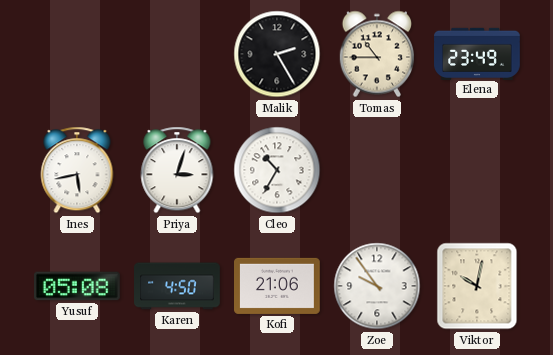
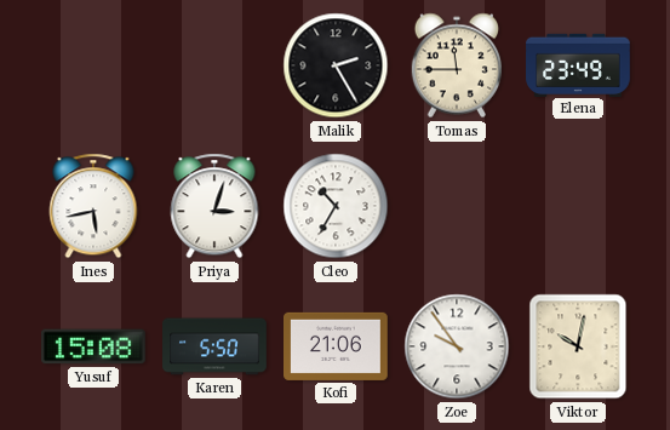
Tomas: 10:45 -> 11:45 (456, 65)
Yusuf: 05:08 -> 15:08 (95, 346)
Karen: 4:50 -> 5:50 (214, 346)
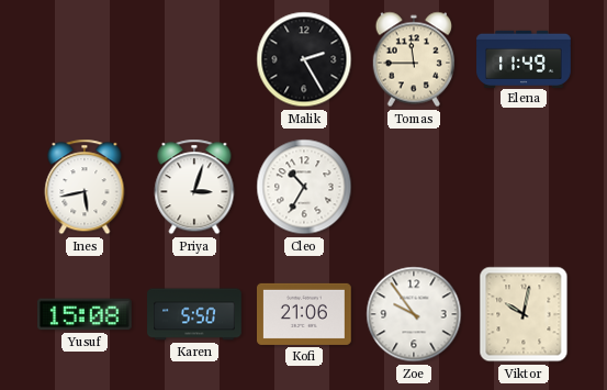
Elena: 23:49 -> 11:49 (524, 58)
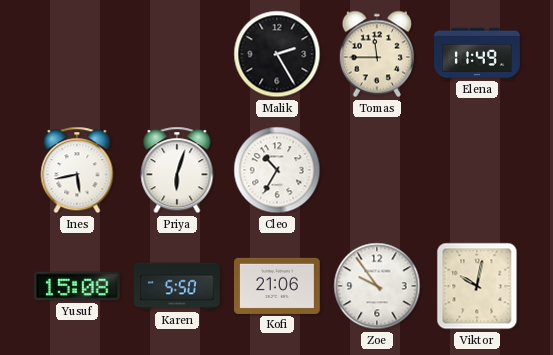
Priya: 3:03 -> 6:03 (177, 170)
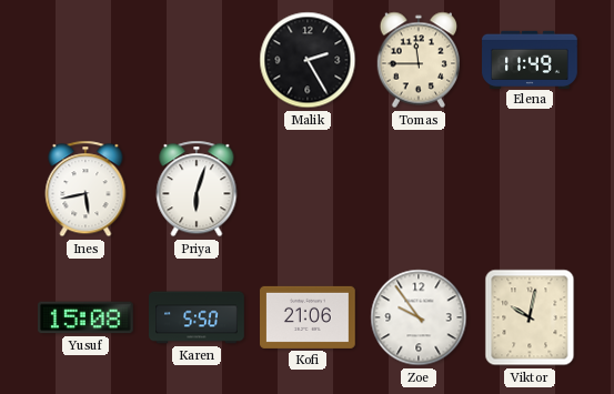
Cleo: 10:35 -> none (277, 170)
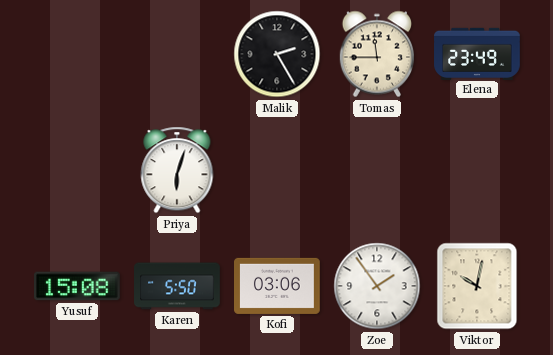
Elena: 11:49 -> 23:49 (477, 53)
Ines: 5:43 -> none (85, 189)
Kofi: 21:06 -> 03:06 (278, 286)
Zoe: 9:54 -> 1:54 (377, 286)
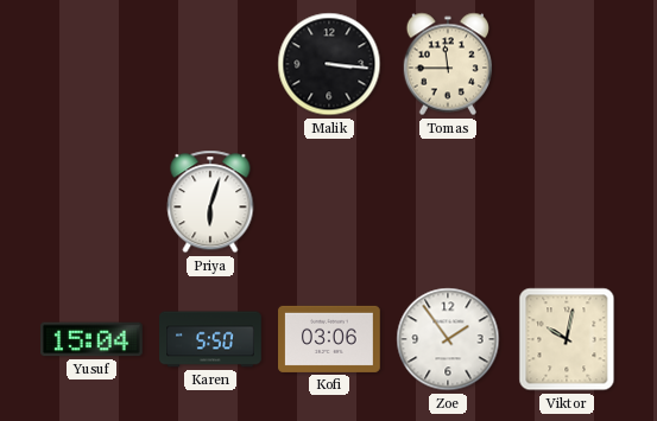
Malik: 2:25 -> 3:16 (329, 64)
Elena: 23:49 -> none (477, 53)
Yusuf: 15:08 -> 15:04 (93, 339)
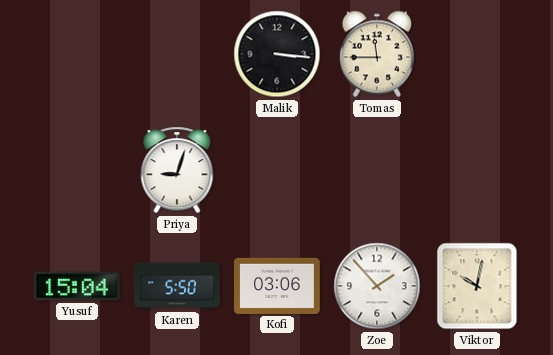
Priya: 6:03 -> 9:03 (177, 170)
Zoe: 1:54 -> 1:53 (377, 286)
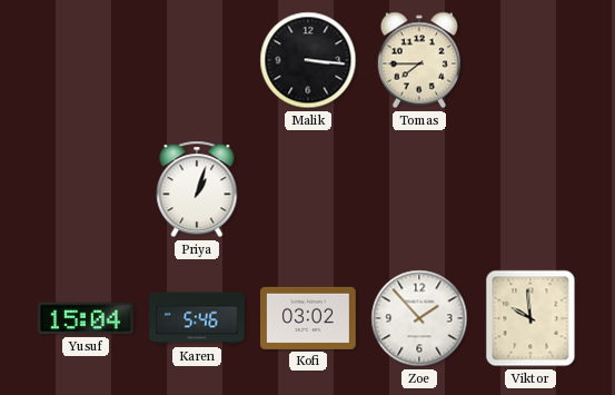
Tomas: 11:45 -> 7:45 (418, 60)
Priya: 9:03 -> 1:03 (197, 189)
Karen: 5:50 -> 5:46 (197, 318)
Kofi: 03:06 -> 03:02 (309, 318)
Viktor: 10:02 -> 9:59 (530, 318)
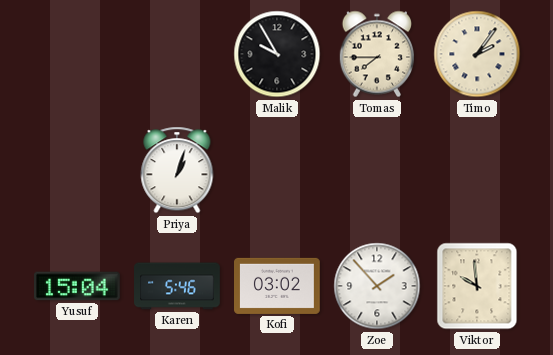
Malik: 3:16 -> 9:55 (277, 54)
Timo: none -> 2:06 (477, 54)
